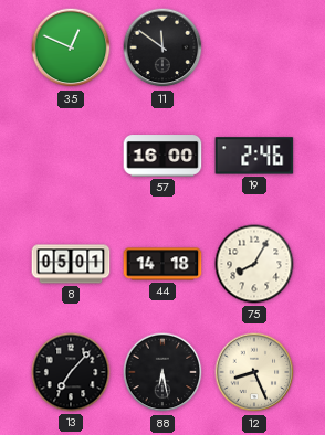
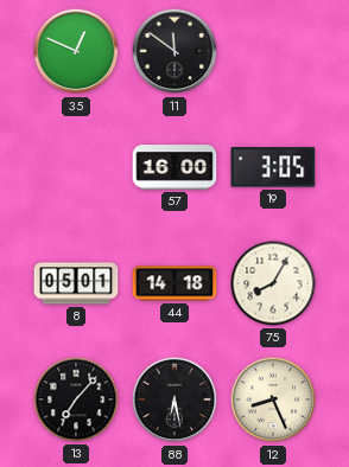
19: 2:46 -> 3:05 (273, 167)
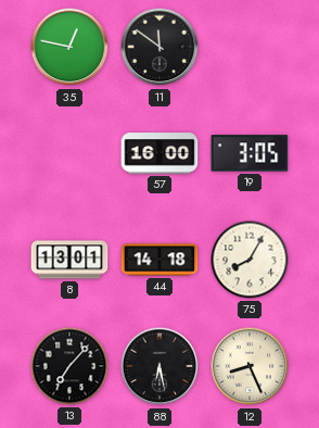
35: 12:49 -> 12:47 (69, 47)
8: 05:01 -> 13:01 (69, 260)
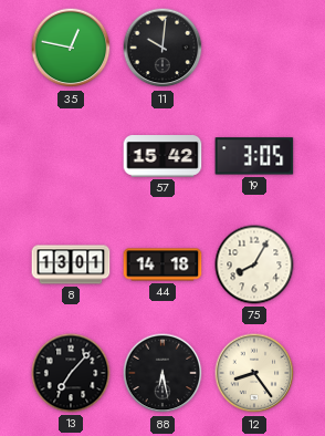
11: 11:51 -> 10:01 (162, 48)
57: 16:00 -> 15:42 (162, 156)
12: 8:26 -> 8:24 (254, 373)
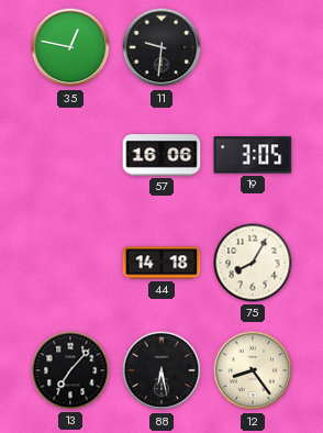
11: 10:01 -> 9:31 (161, 47)
57: 15:42 -> 16:06 (161, 155)
8: 13:01 -> none (71, 264)
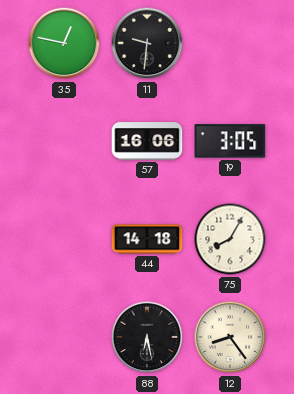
13: 7:07 -> none (70, 370)
